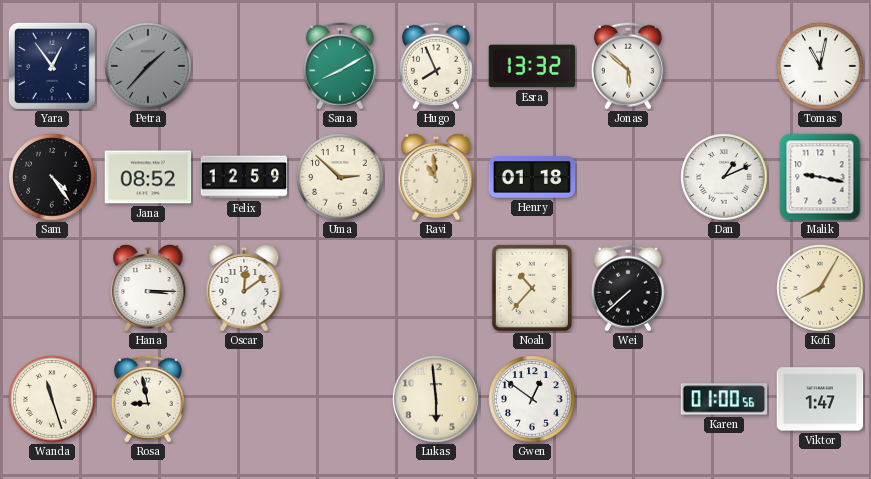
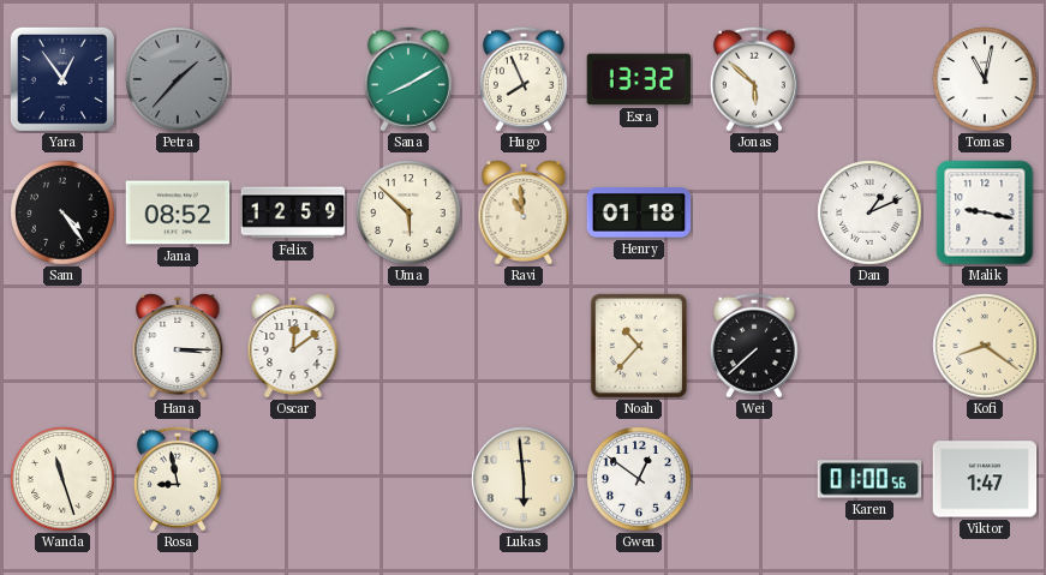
Uma: 2:52 -> 5:52 (408, 212)
Kofi: 8:05 -> 8:21 (985, 346)
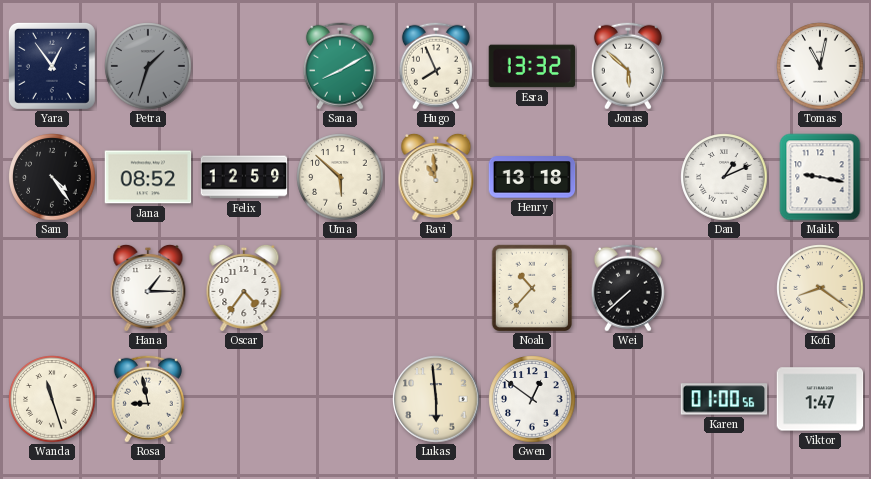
Petra: 1:37 -> 1:33 (148, 66)
Henry: 01:18 -> 13:18 (532, 177)
Hana: 3:15 -> 1:15 (148, 288)
Oscar: 12:09 -> 4:36 (244, 288)
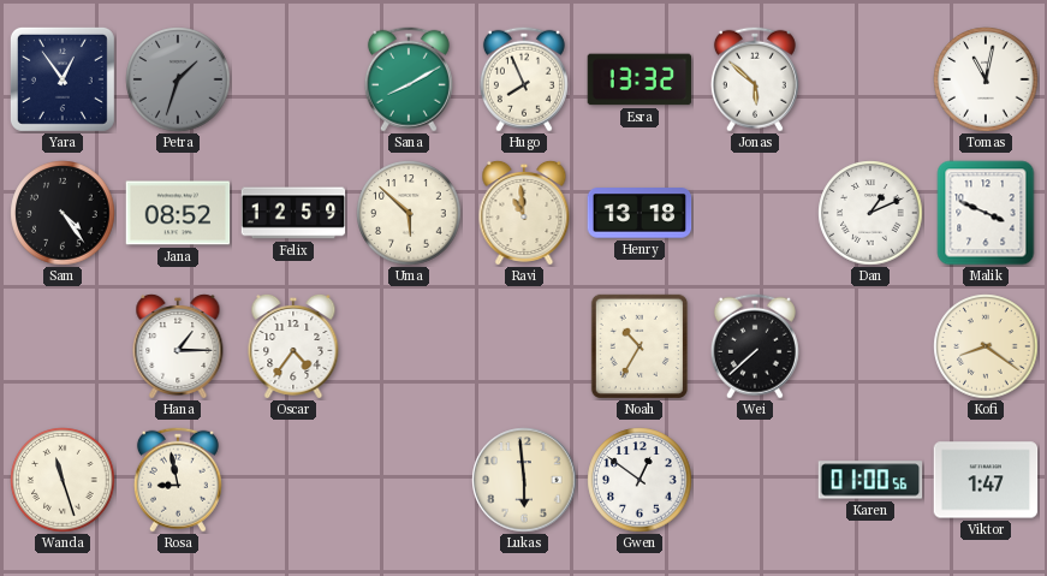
Malik: 9:17 -> 3:49 (986, 213)
Noah: 10:37 -> 10:35 (638, 345)
